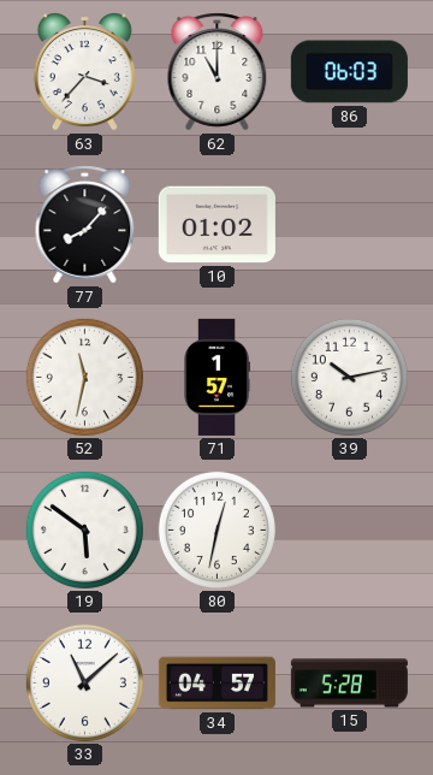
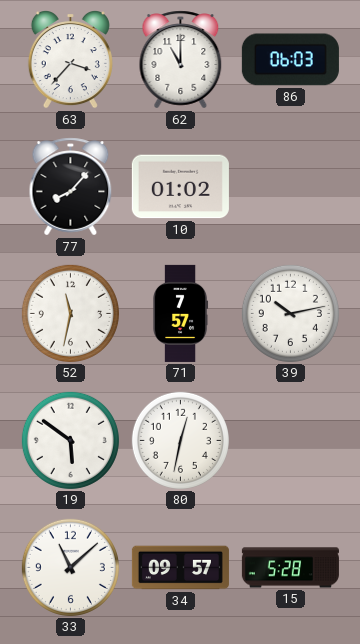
71: 1:57 -> 7:57 (181, 313)
34: 04:57 -> 09:57 (180, 568)
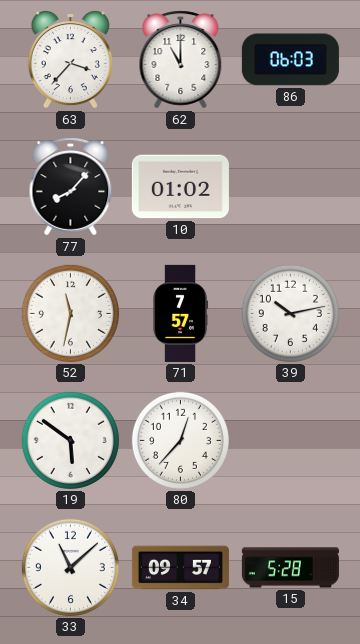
80: 12:32 -> 12:37 (180, 440)
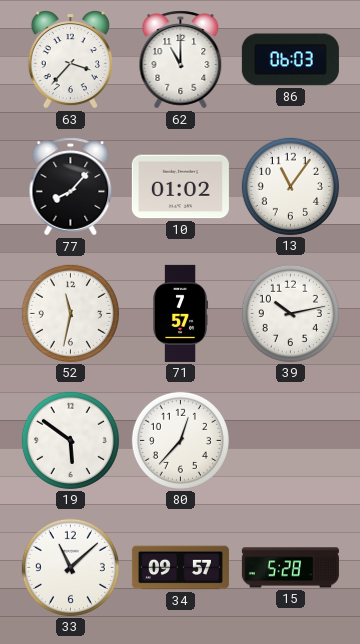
13: none -> 11:06 (290, 186)
